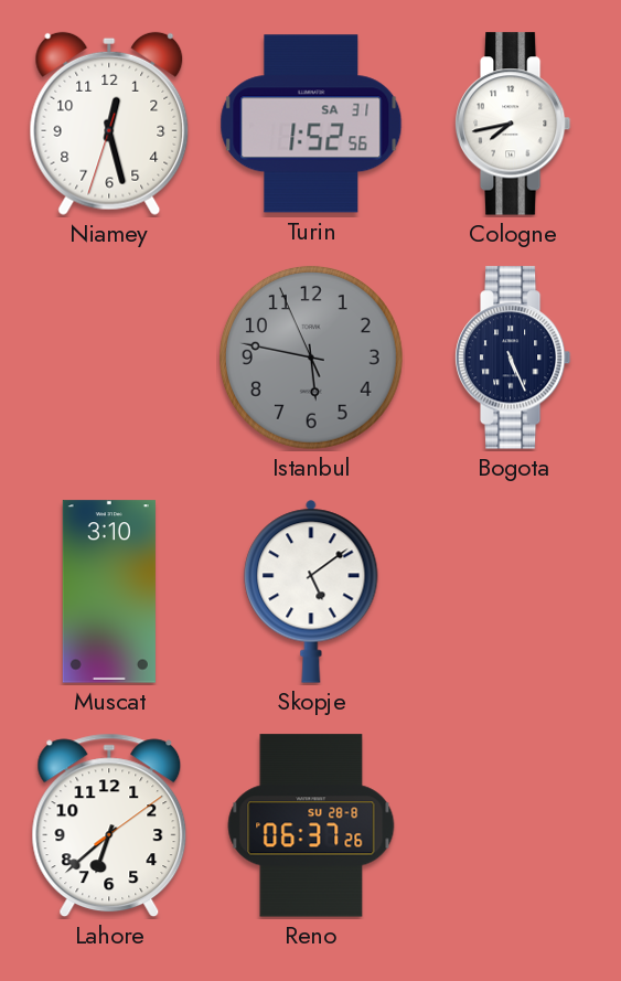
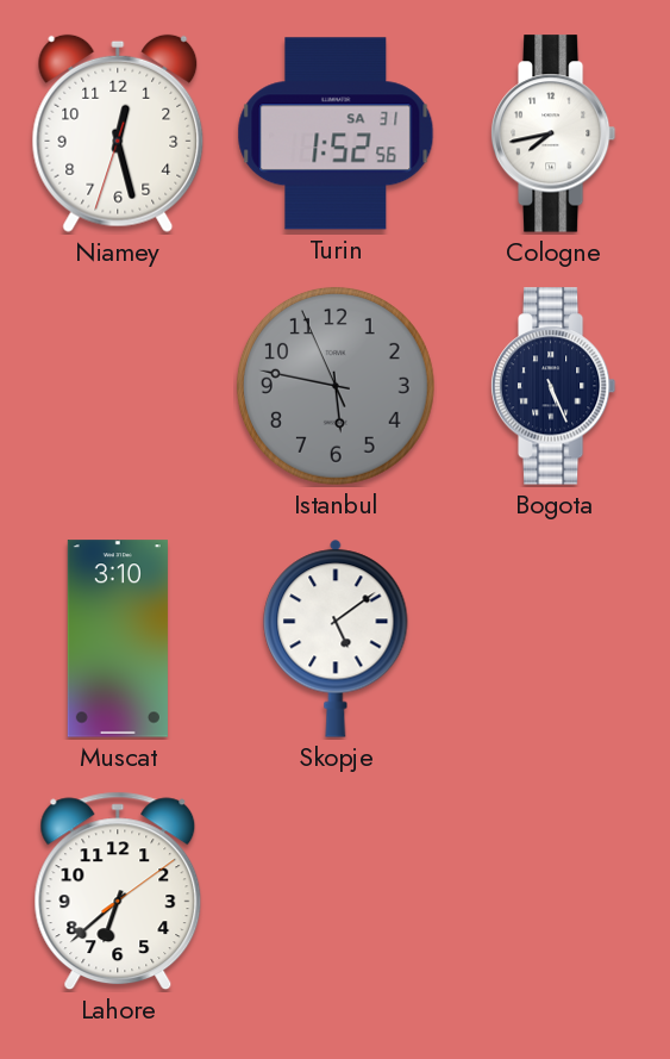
Reno: 06:37 -> none (311, 825)
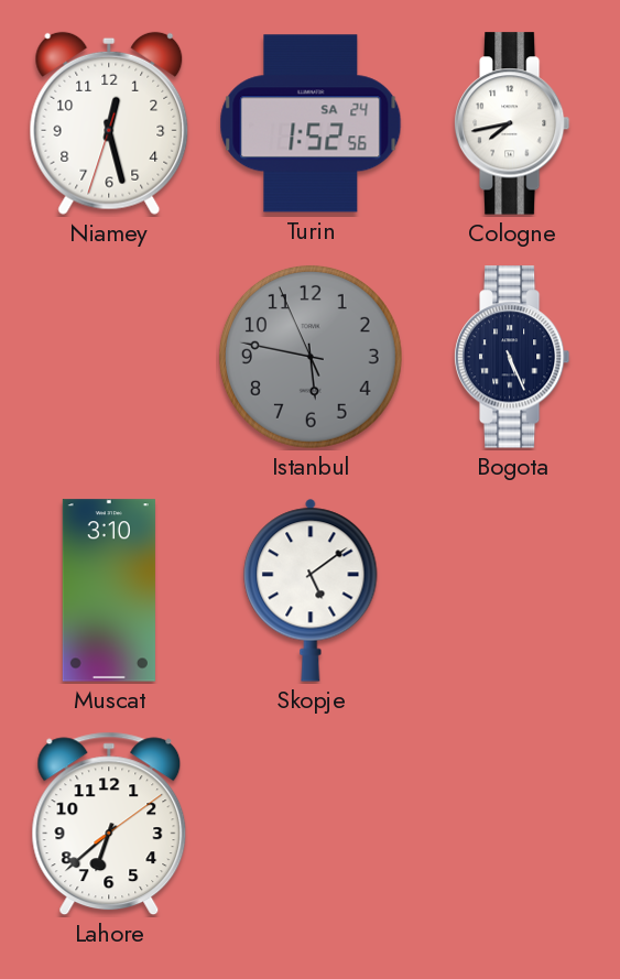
Turin date: SA 31 -> SA 24 (311, 123)
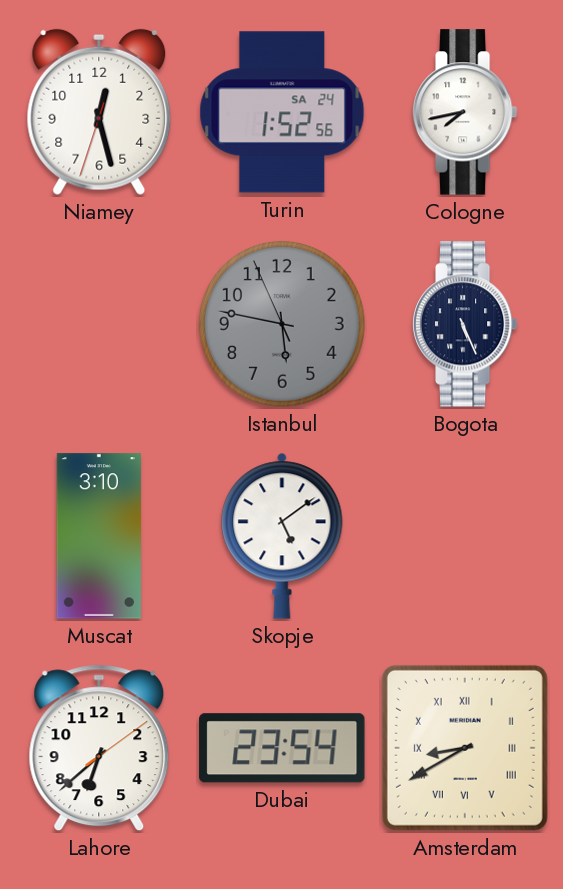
Dubai: none -> 23:54 (282, 748)
Amsterdam: none -> 8:40 (465, 748)
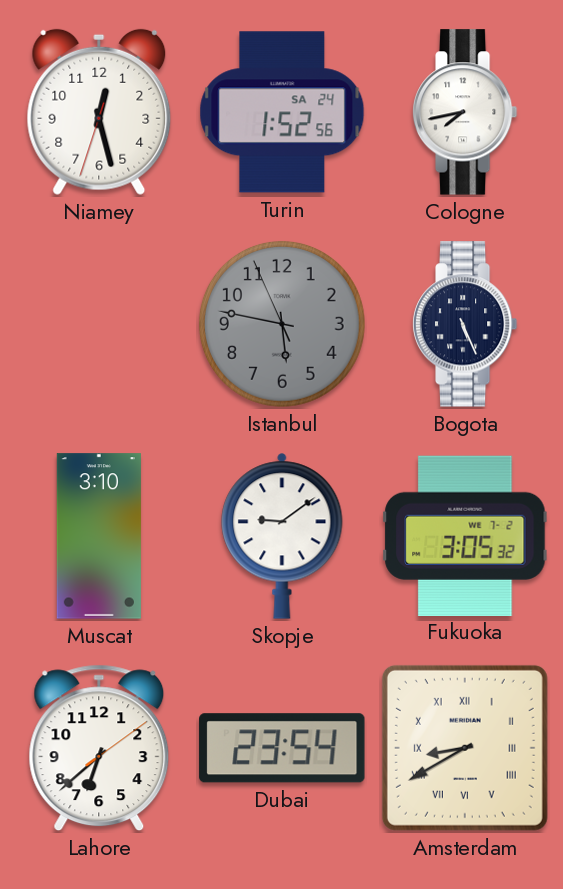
Skopje: 5:09 -> 9:09 (282, 536)
Fukuoka: none -> 3:05 (465, 535)
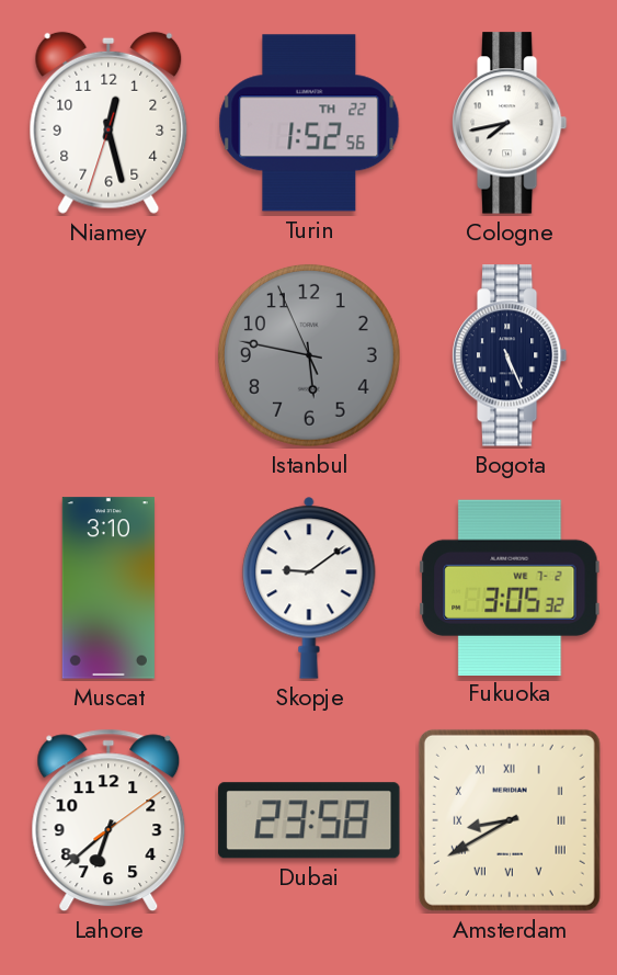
Turin date: SA 24 -> TH 22 (309, 123)
Dubai: 23:54 -> 23:58 (309, 820)
